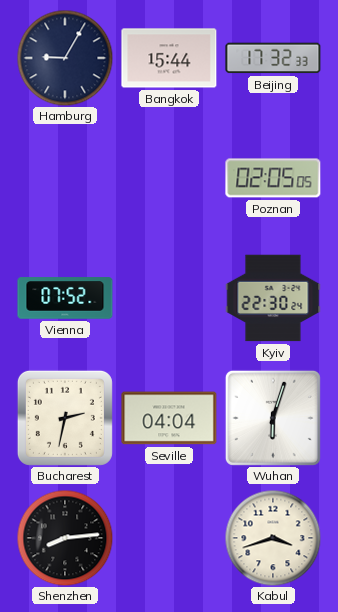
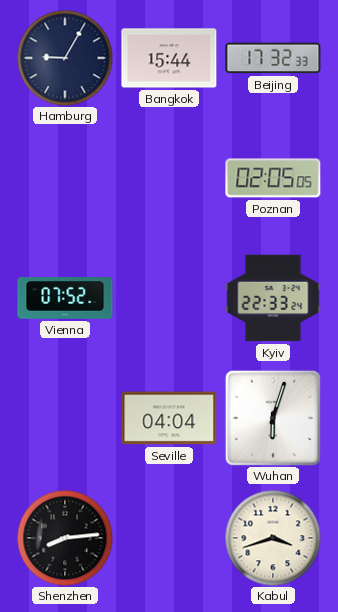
Kyiv: 22:30 -> 22:33 (273, 298)
Bucharest: 2:32 -> none (65, 418)
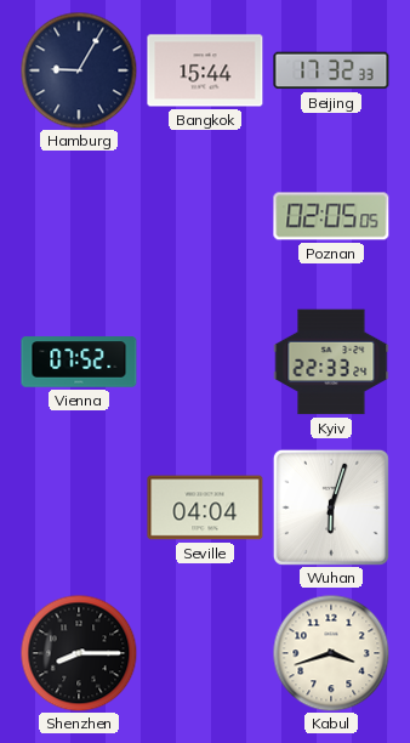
Shenzhen: 8:14 -> 8:15 (79, 653)
